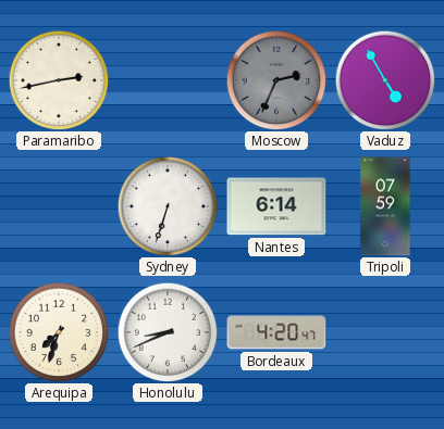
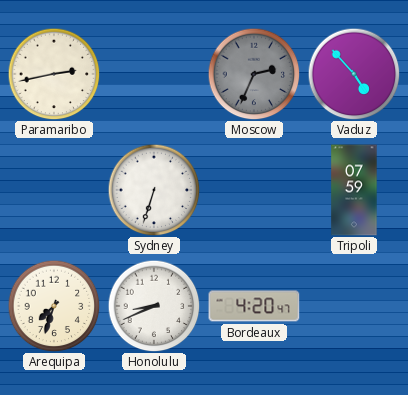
Vaduz: 4:55 -> 4:53 (354, 74)
Nantes: 6:14 -> none (276, 206)
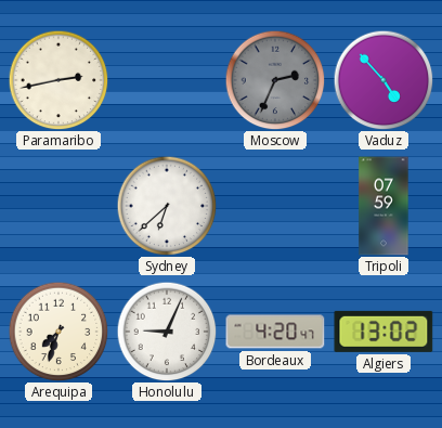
Sydney: 6:33 -> 6:38 (167, 206)
Honolulu: 8:41 -> 9:04 (167, 332)
Algiers: none -> 13:02 (383, 332)
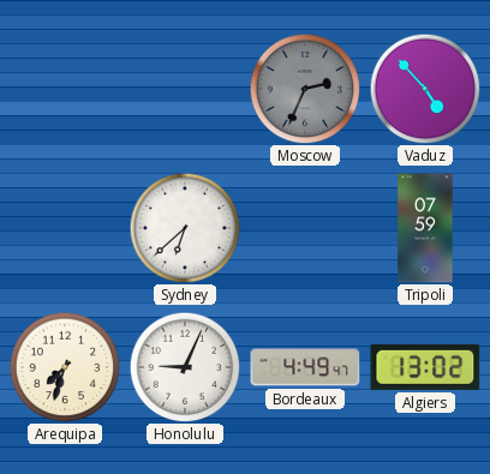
Paramaribo: 2:43 -> none (58, 80)
Bordeaux: 4:20 -> 4:49 (305, 367)
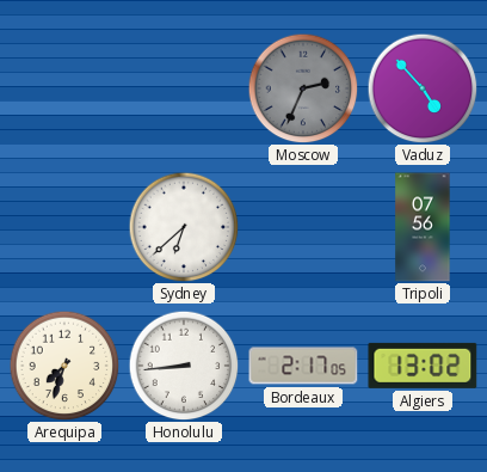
Tripoli: 07:59 -> 07:56 (423, 227)
Honolulu: 9:04 -> 8:44 (184, 366)
Bordeaux: 4:49 -> 2:17 (303, 366)
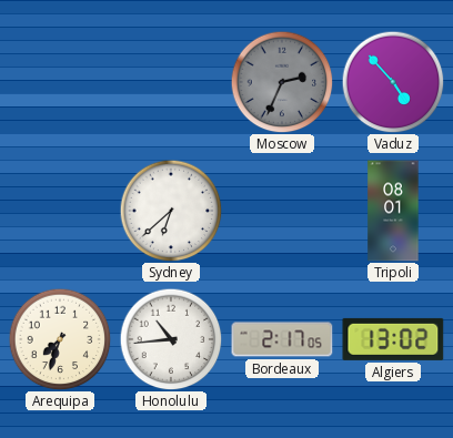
Tripoli: 07:56 -> 08:01 (393, 211)
Honolulu: 8:44 -> 10:44 (171, 339)
